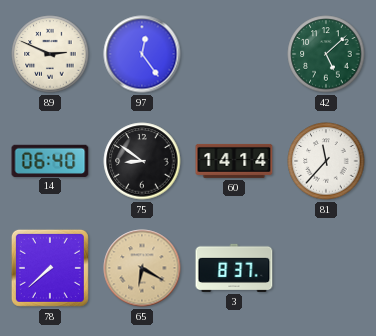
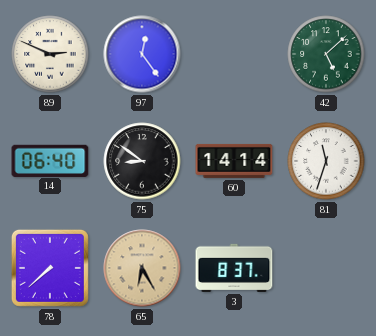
81: 11:37 -> 11:33 (326, 161)
65: 6:20 -> 6:25 (142, 268)
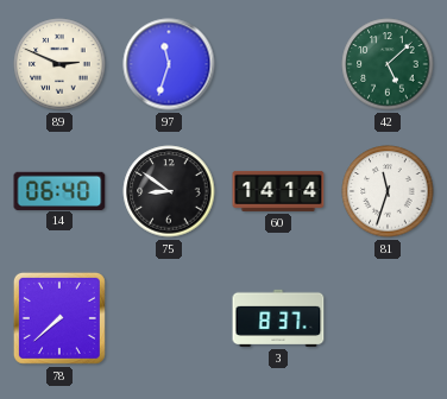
97: 12:24 -> 11:33 (169, 64)
65: 6:25 -> none (142, 268)
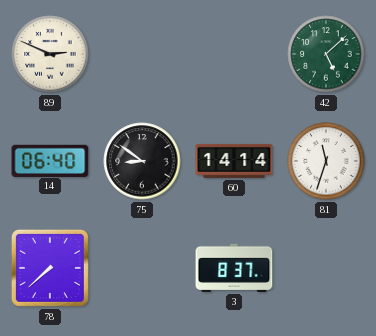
97: 11:33 -> none (169, 64)
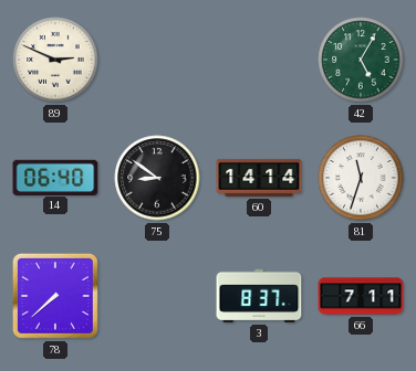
42: 5:08 -> 5:05 (361, 60)
66: none -> 7:11 (361, 296)
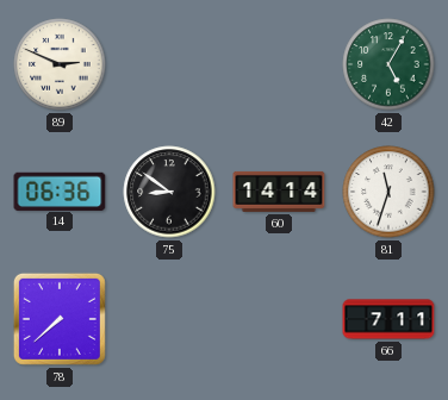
14: 06:40 -> 06:36 (60, 190)
3: 8:37 -> none (259, 296)
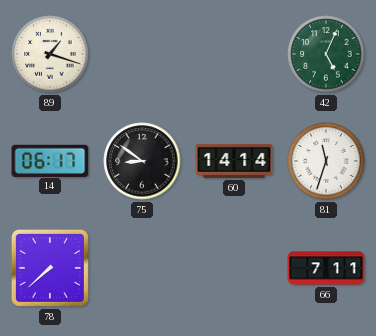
89: 2:49 -> 1:18 (50, 54)
42: 5:05 -> 5:04 (326, 54)
14: 06:36 -> 06:17 (50, 160)
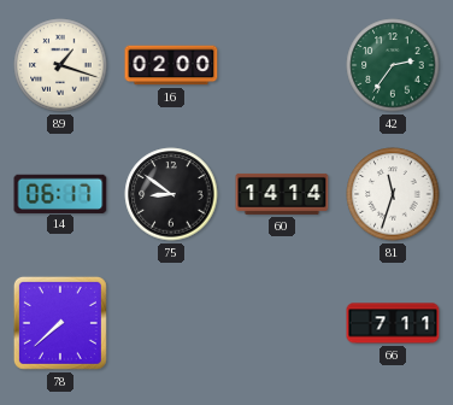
16: none -> 02:00 (171, 65)
42: 5:04 -> 2:36 (393, 65)
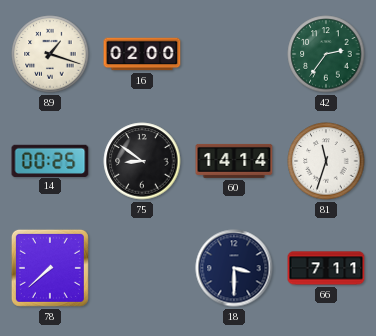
14: 06:17 -> 00:25 (50, 160)
18: none -> 3:30 (234, 268)
